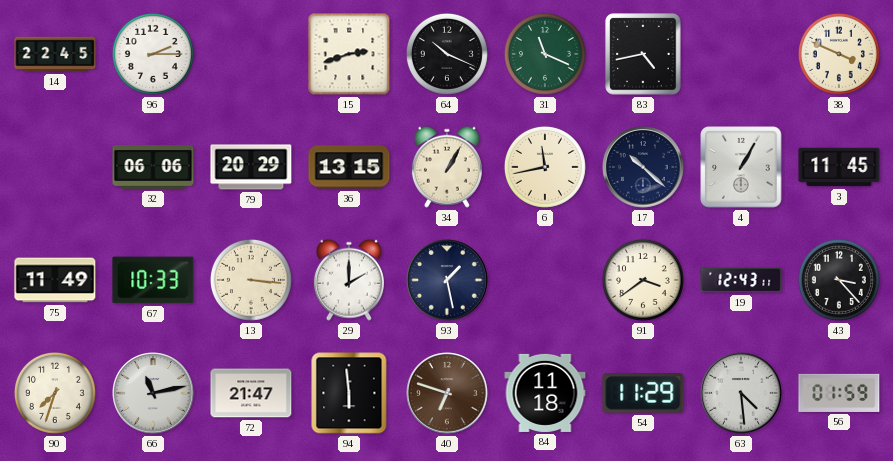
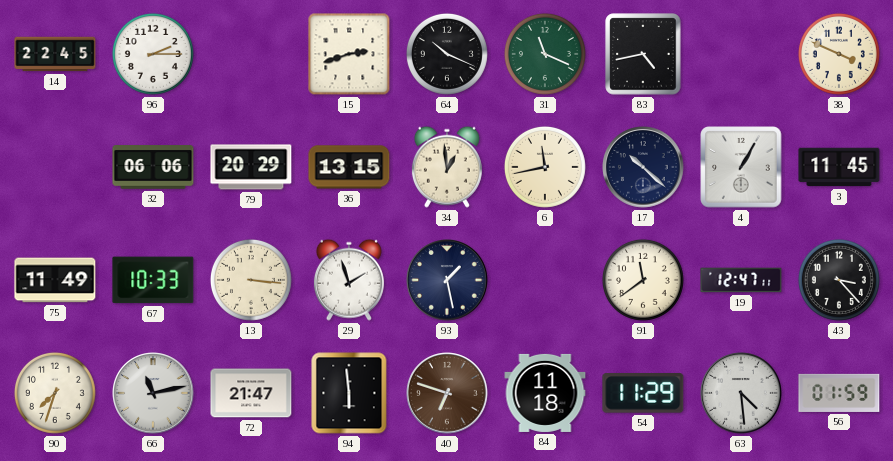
34: 1:05 -> 12:59 (447, 167)
29: 2:00 -> 1:57 (349, 280)
91: 3:39 -> 11:39 (643, 280)
19: 12:43 -> 12:47 (741, 280)
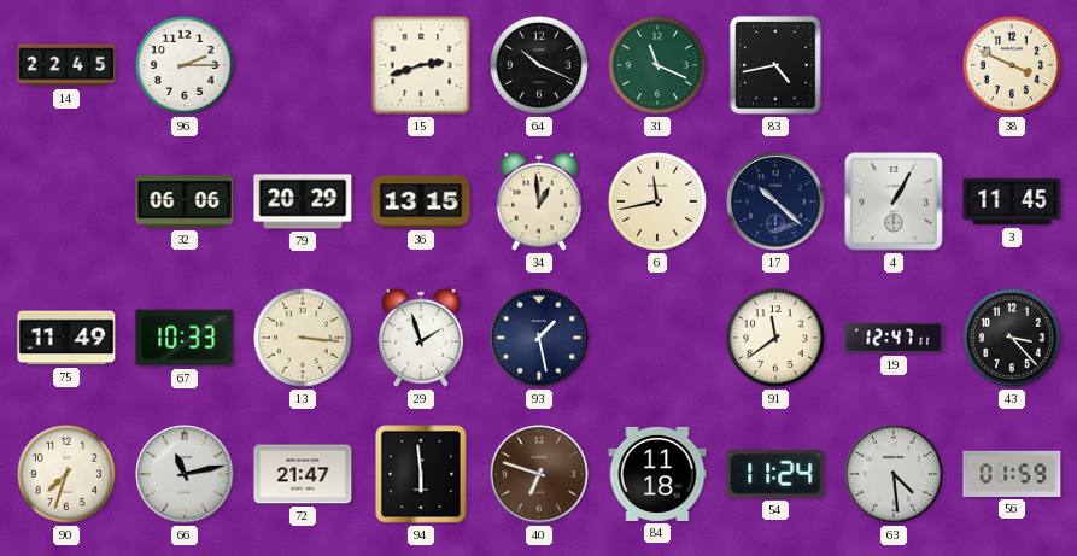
54: 11:29 -> 11:24 (775, 474)
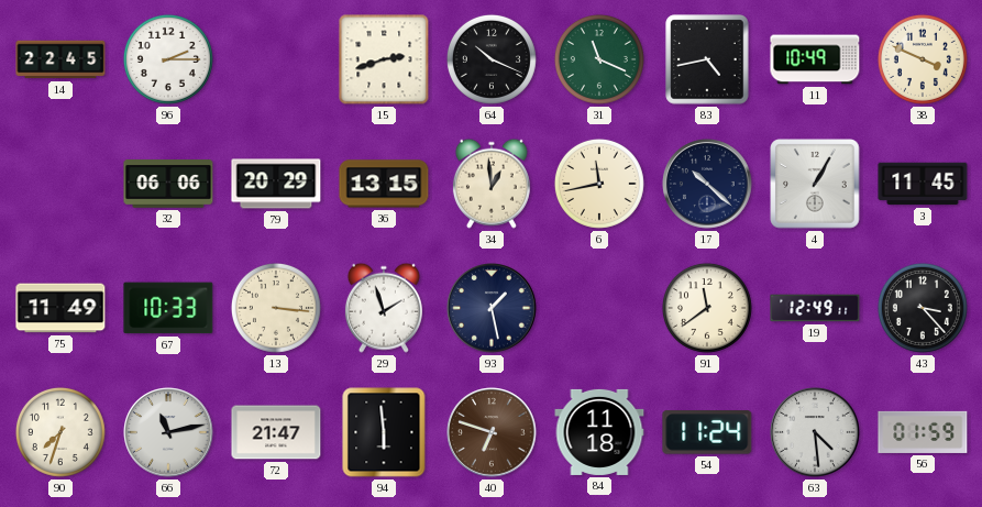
11: none -> 10:49 (815, 59)
19: 12:47 -> 12:49 (815, 308)
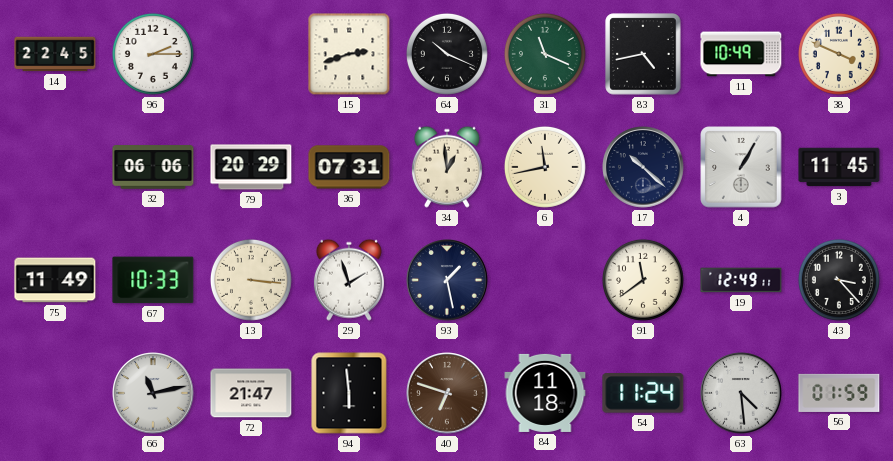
36: 13:15 -> 07:31 (349, 167)
90: 7:33 -> none (60, 432)
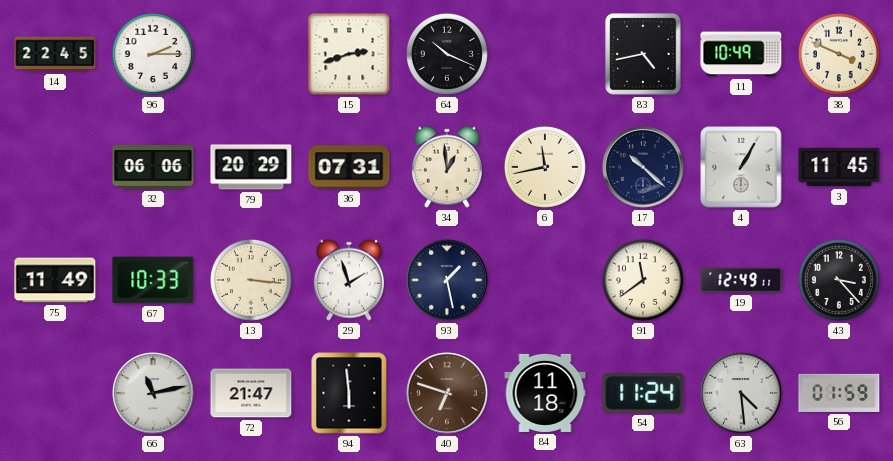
31: 11:19 -> none (545, 54)
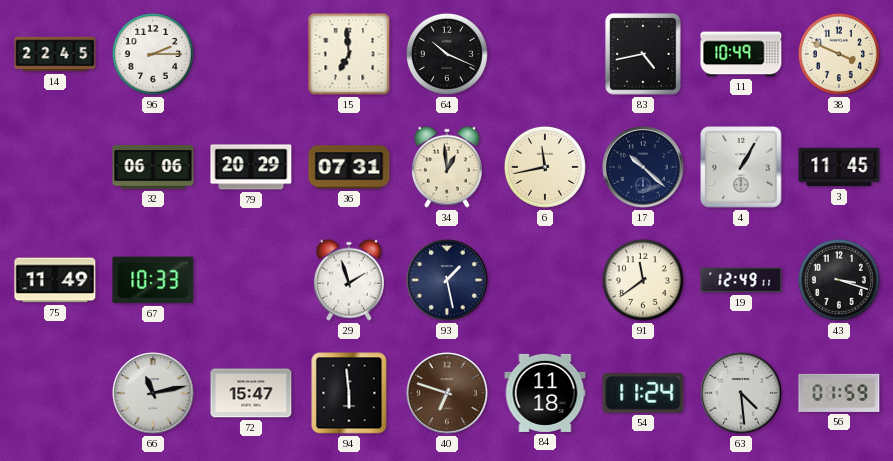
15: 2:42 -> 6:59 (349, 54)
13: 3:16 -> none (251, 280)
43: 3:23 -> 3:18 (839, 280)
72: 21:47 -> 15:47 (251, 393)
